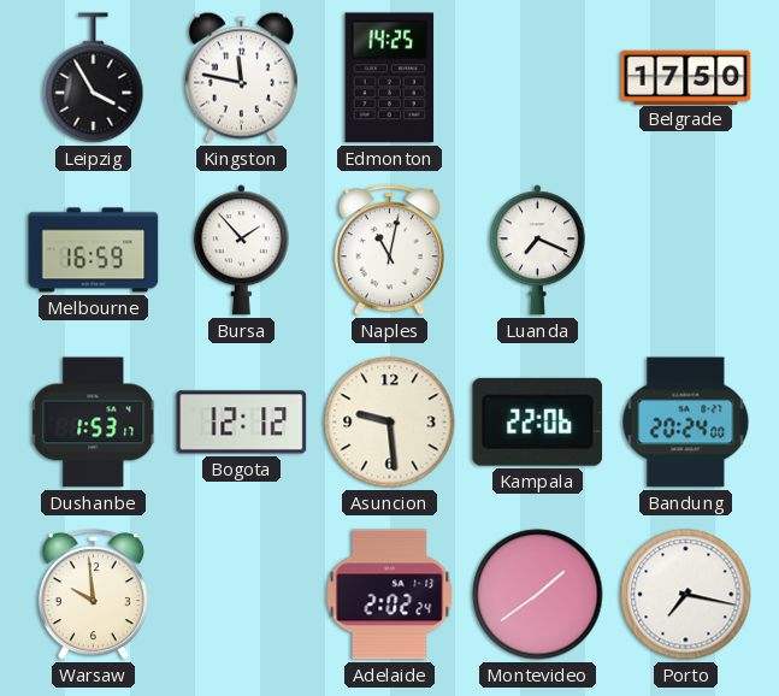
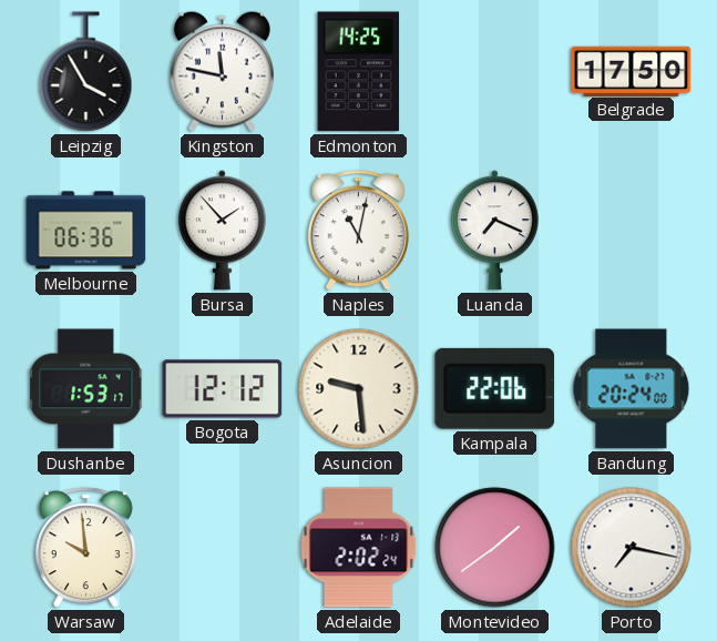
Melbourne: 16:59 -> 06:36 (86, 231)
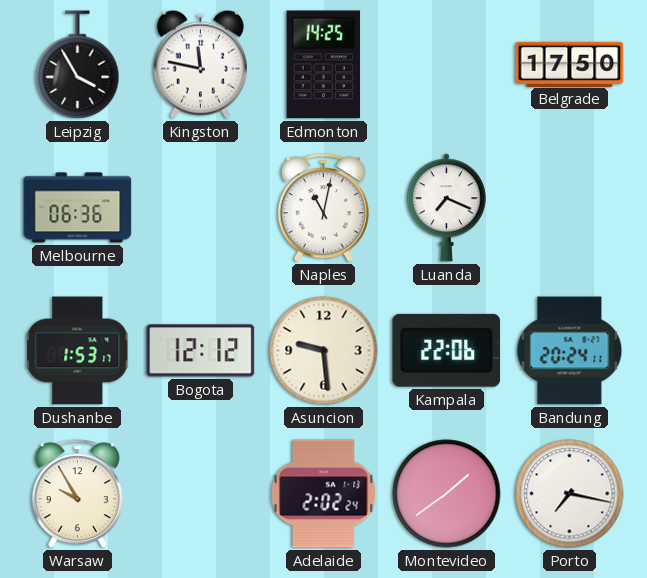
Bursa: 1:53 -> none (222, 231)
Bandung: 20:24:00 -> 20:24:11 (570, 351)
Warsaw: 9:59 -> 9:55 (77, 494)
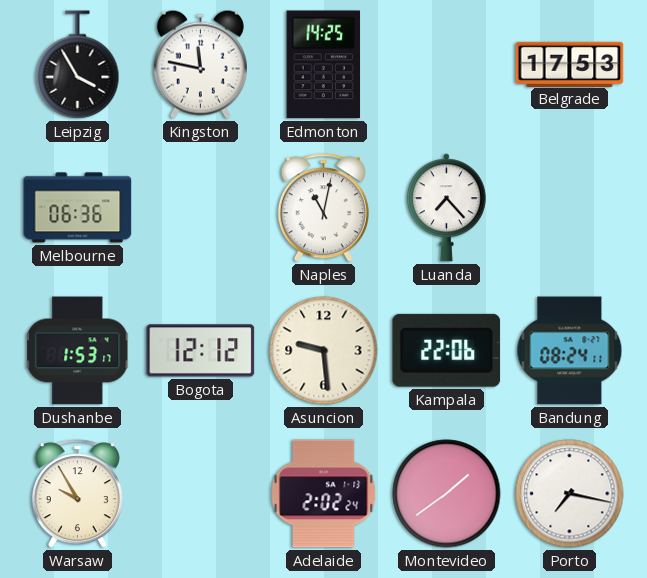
Belgrade: 17:50 -> 17:53 (570, 64)
Luanda: 7:19 -> 7:23 (446, 208)
Bandung: 20:24 -> 08:24 (570, 351)
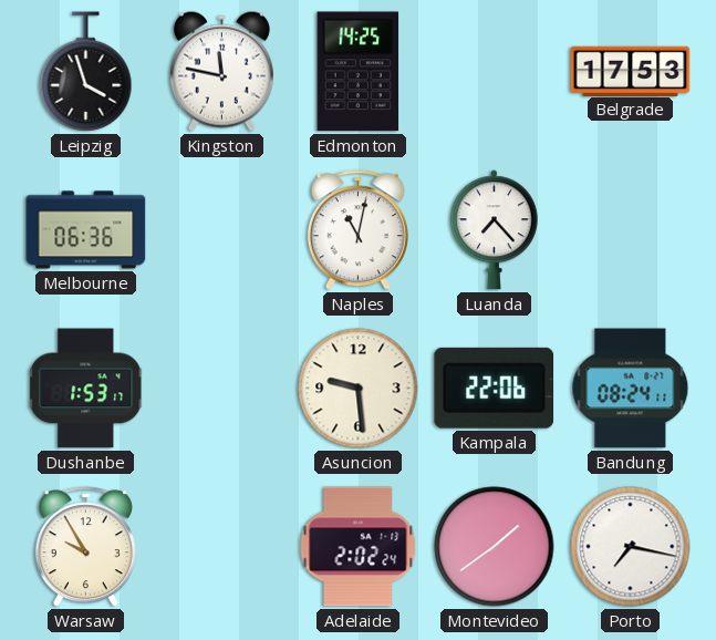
Leipzig: 3:55 -> 3:57 (86, 72)
Bogota: 12:12 -> none (201, 351)
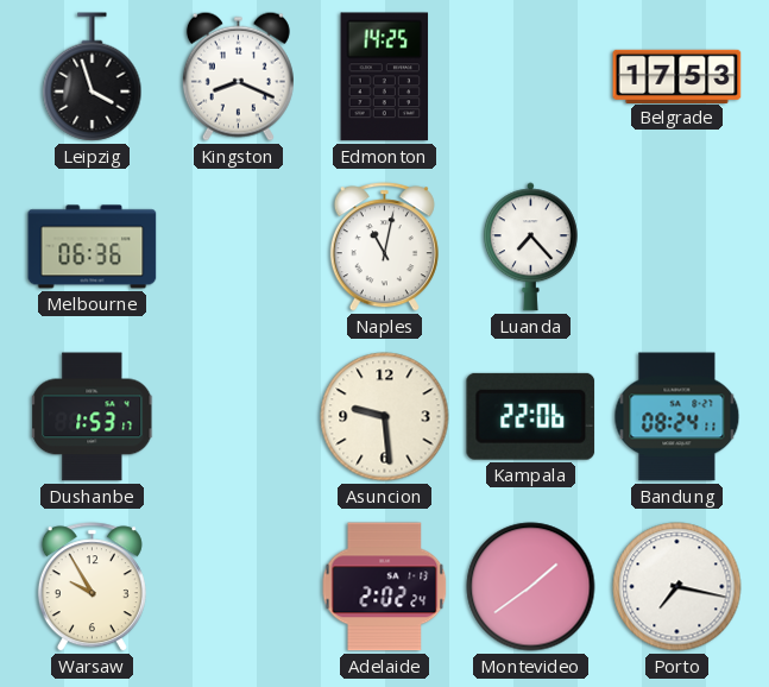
Kingston: 11:47 -> 8:19 (238, 76)
